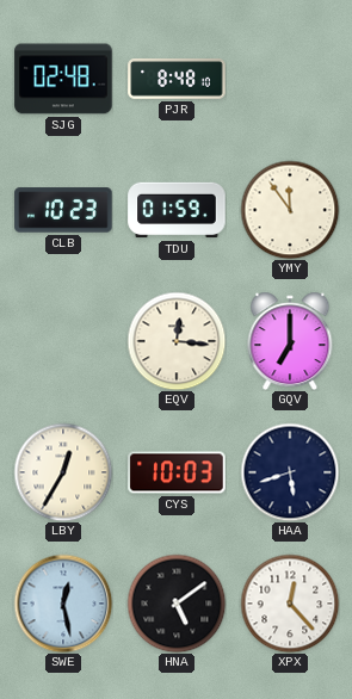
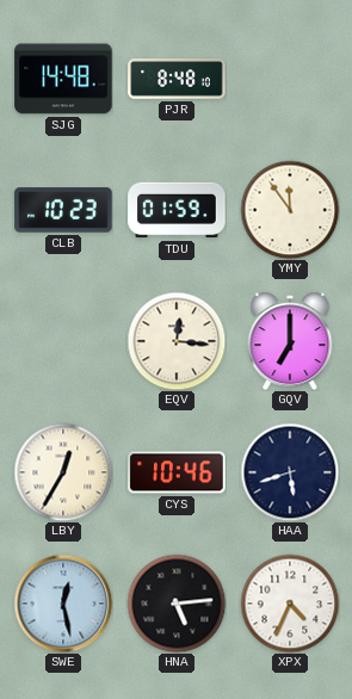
SJG: 02:48 -> 14:48 (63, 79)
CYS: 10:03 -> 10:46 (177, 472)
HNA: 5:09 -> 5:14 (177, 604)
XPX: 12:23 -> 4:34 (290, 604)
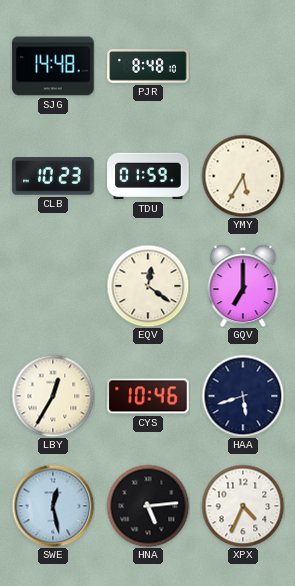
YMY: 11:54 -> 5:35 (243, 176)
EQV: 12:16 -> 12:21 (148, 286)
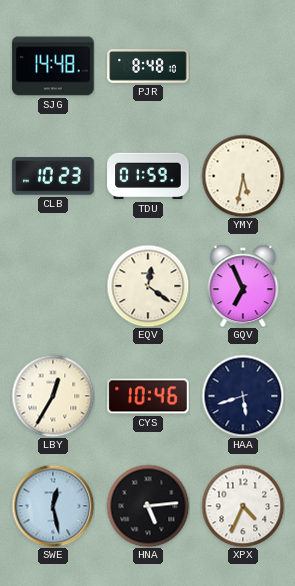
YMY: 5:35 -> 5:32 (243, 176)
GQV: 7:00 -> 6:56 (243, 286)
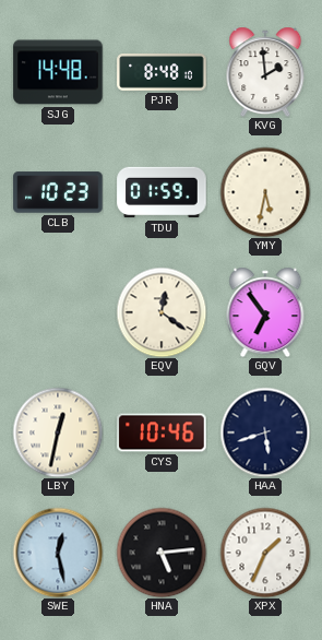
KVG: none -> 1:59 (265, 72)
GQV: 6:56 -> 6:54 (265, 312)
LBY: 12:35 -> 12:32 (58, 432)
XPX: 4:34 -> 1:34 (265, 553)
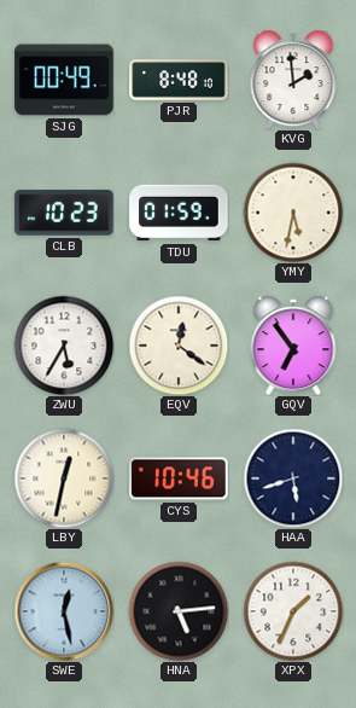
SJG: 14:48 -> 00:49 (64, 80)
ZWU: none -> 5:35 (64, 346)
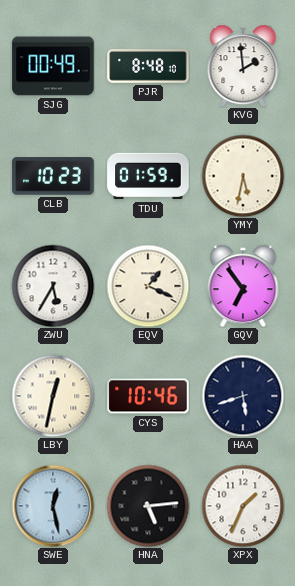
EQV: 12:21 -> 1:19 (148, 286)
